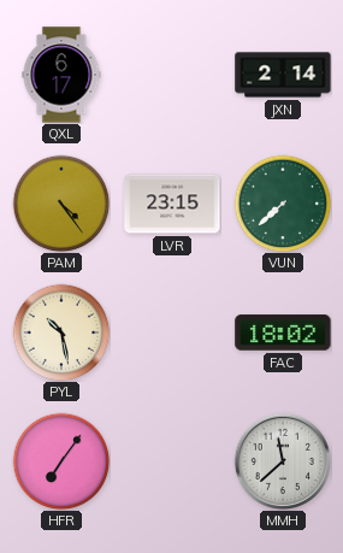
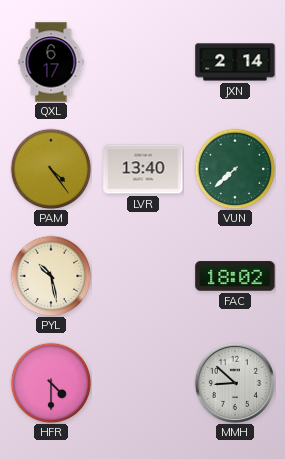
LVR: 23:15 -> 13:40 (143, 169)
HFR: 7:06 -> 4:30 (51, 383)
MMH: 11:38 -> 8:52 (234, 382)
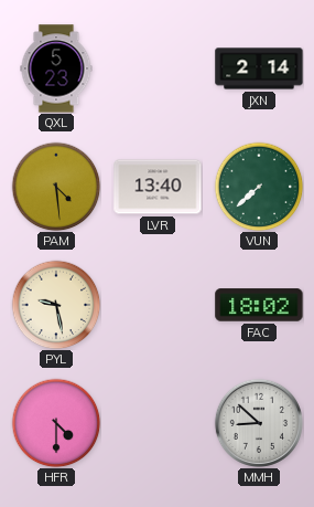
QXL: 6:17 -> 5:23 (56, 68)
PAM: 4:24 -> 4:29 (56, 187)
PYL: 10:28 -> 9:28 (56, 305)
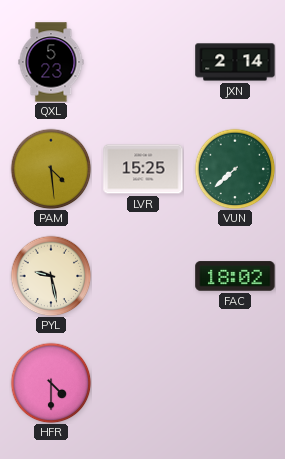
LVR: 13:40 -> 15:25 (143, 169)
MMH: 8:52 -> none (258, 422)
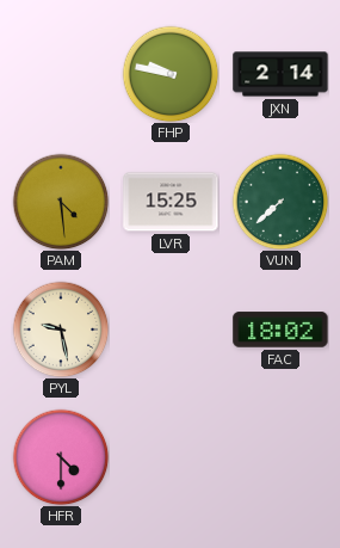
QXL: 5:23 -> none (51, 62)
FHP: none -> 9:47 (171, 74)
